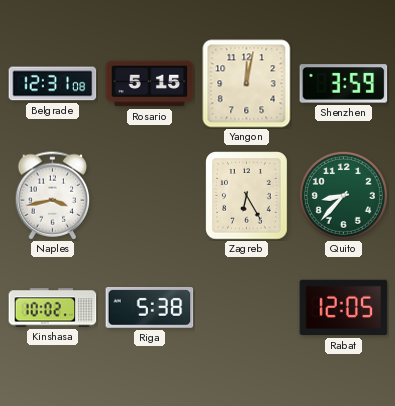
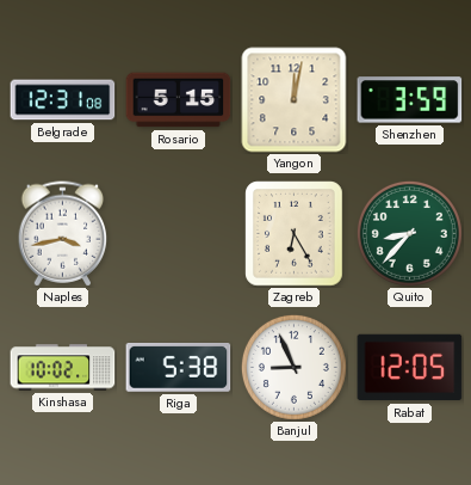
Banjul: none -> 8:56 (293, 367)
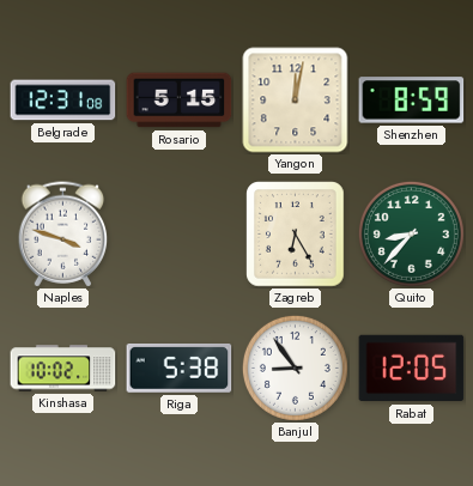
Shenzhen: 3:59 -> 8:59 (412, 101)
Naples: 3:43 -> 3:48 (63, 235)
Banjul: 8:56 -> 8:54 (295, 367)
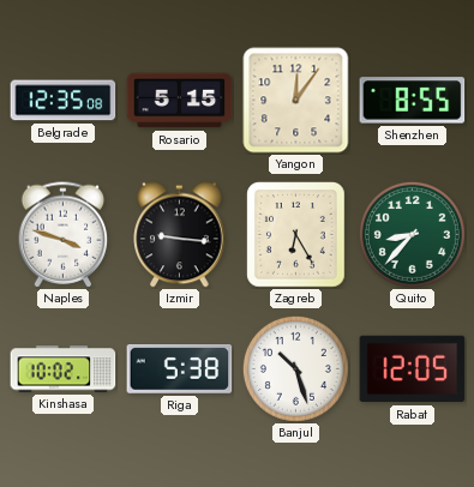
Belgrade: 12:31 -> 12:35 (64, 101)
Yangon: 12:02 -> 12:06 (296, 101)
Shenzhen: 8:59 -> 8:55 (413, 101)
Izmir: none -> 9:16 (180, 235)
Banjul: 8:54 -> 10:27 (295, 368)
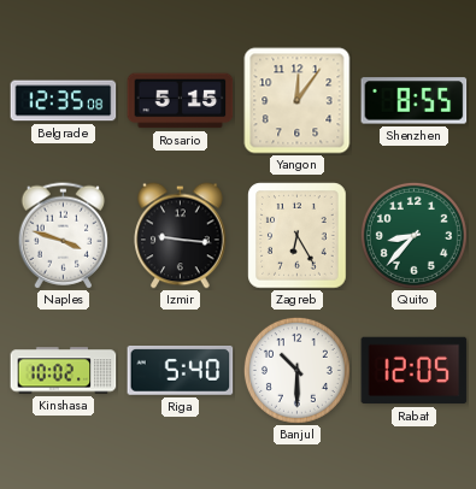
Riga: 5:38 -> 5:40 (181, 371)
Banjul: 10:27 -> 10:30 (296, 370)
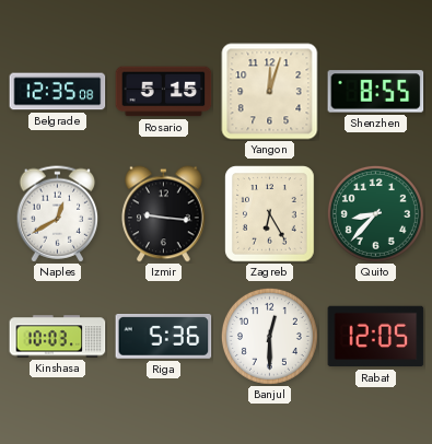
Yangon: 12:06 -> 12:03 (270, 92)
Naples: 3:48 -> 12:40 (58, 214)
Kinshasa: 10:02 -> 10:03 (58, 337)
Riga: 5:40 -> 5:36 (164, 337)
Banjul: 10:30 -> 12:30 (269, 336)
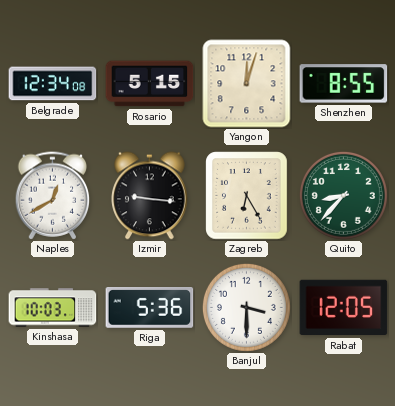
Belgrade: 12:35 -> 12:34 (53, 84)
Banjul: 12:30 -> 3:30 (246, 307)
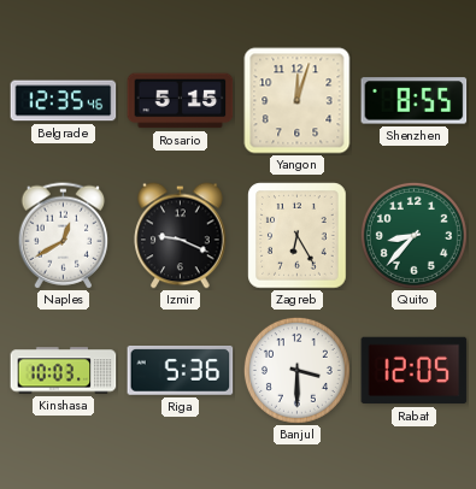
Belgrade: 12:34 -> 12:35 (64, 101)
Izmir: 9:16 -> 9:19 (181, 236)
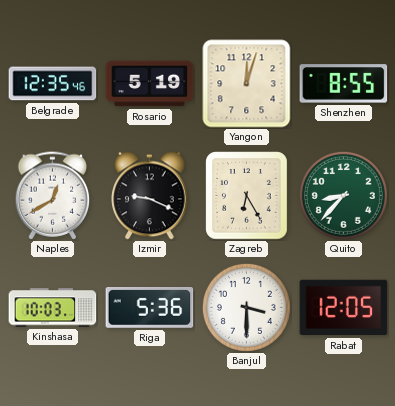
Rosario: 5:15 -> 5:19 (150, 84)
